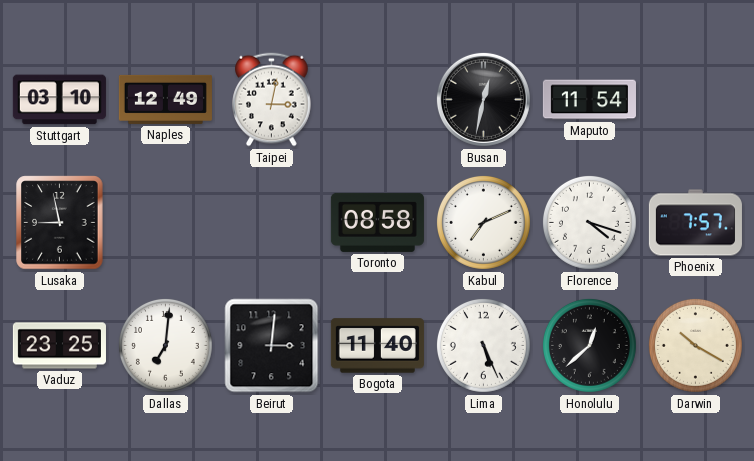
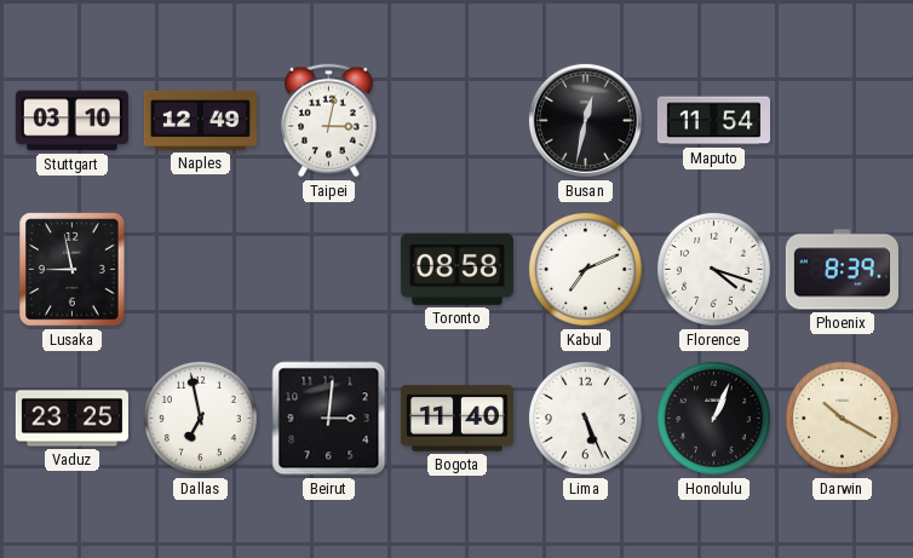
Phoenix: 7:57 -> 8:39 (842, 270)
Dallas: 7:01 -> 6:58 (200, 418)
Honolulu: 12:38 -> 1:04 (713, 418)
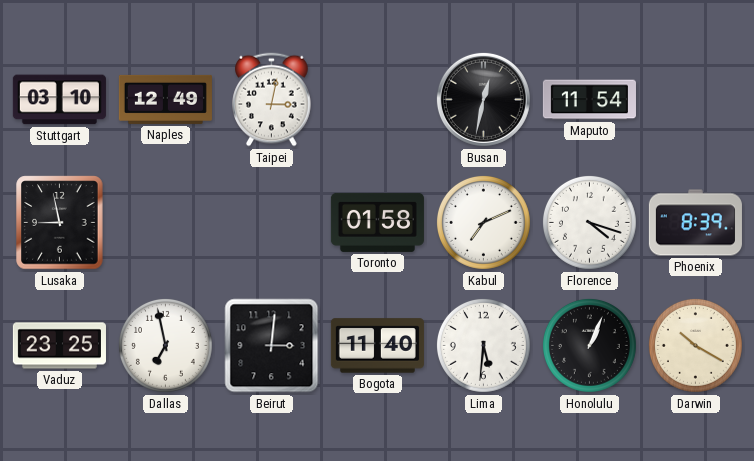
Toronto: 08:58 -> 01:58 (377, 222)
Lima: 5:26 -> 5:31 (483, 345)
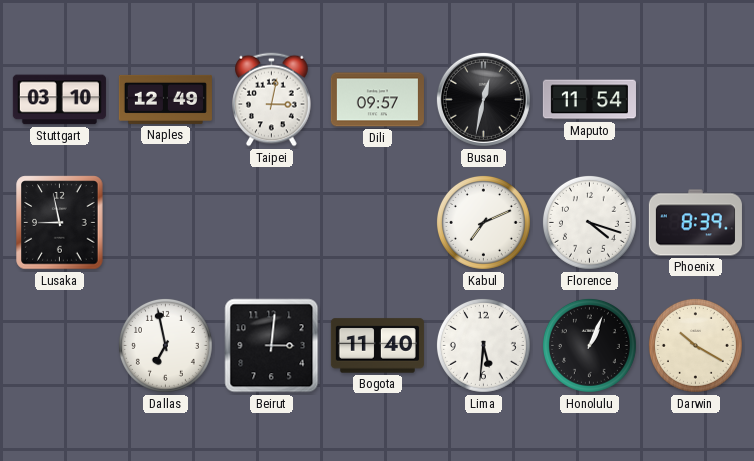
Dili: none -> 09:57 (377, 100)
Toronto: 01:58 -> none (377, 222)
Vaduz: 23:25 -> none (59, 346)
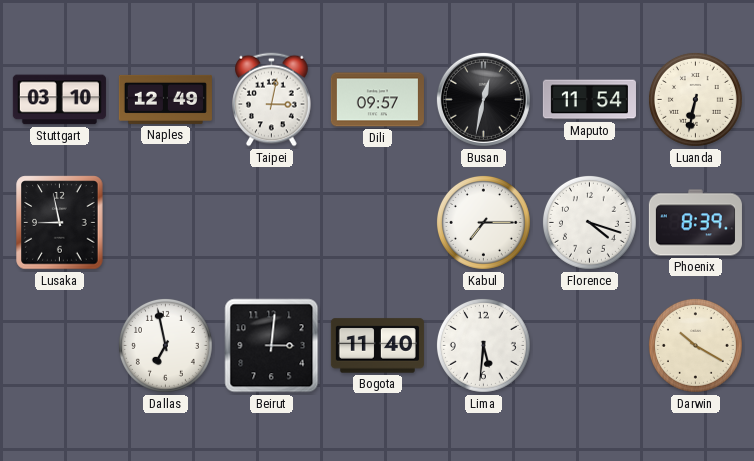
Luanda: none -> 6:32 (695, 99)
Kabul: 7:11 -> 7:15 (483, 222)
Honolulu: 1:04 -> none (589, 345)
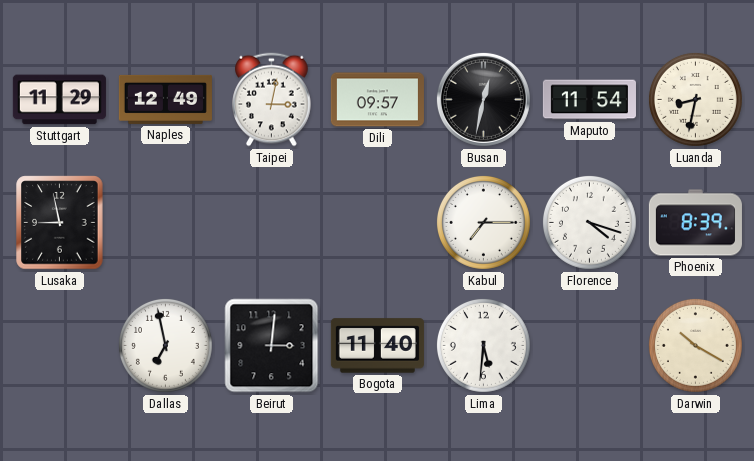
Stuttgart: 03:10 -> 11:29 (59, 100)
Luanda: 6:32 -> 8:32 (695, 99)
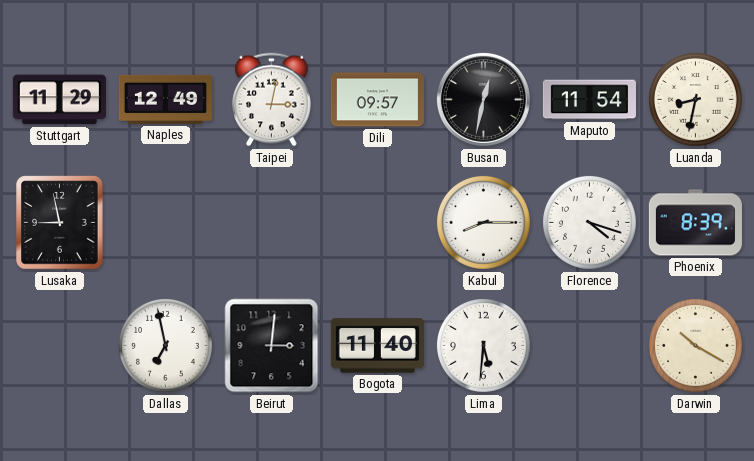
Kabul: 7:15 -> 8:15 (483, 222)
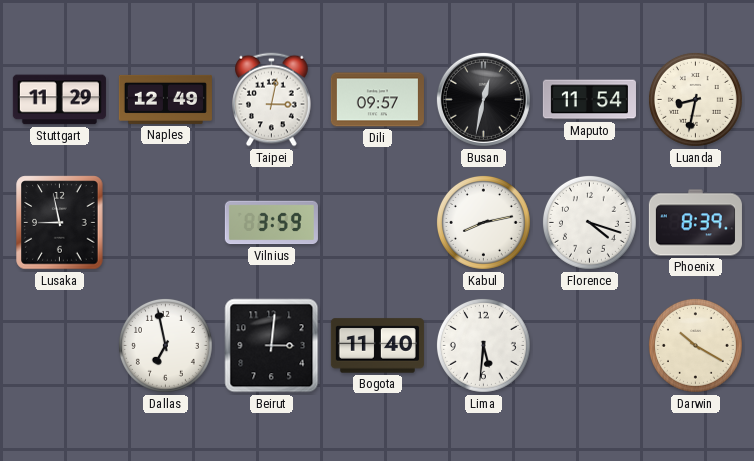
Vilnius: none -> 3:59 (271, 223)
Kabul: 8:15 -> 8:13 (483, 222)
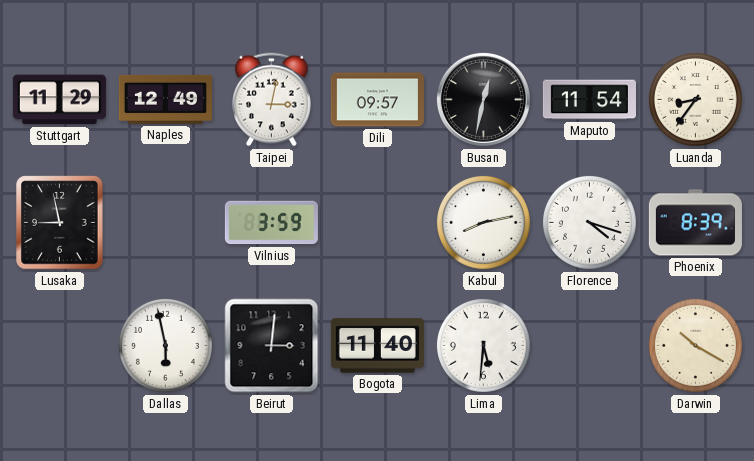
Luanda: 8:32 -> 8:36 (695, 99)
Dallas: 6:58 -> 5:58 (165, 345)
